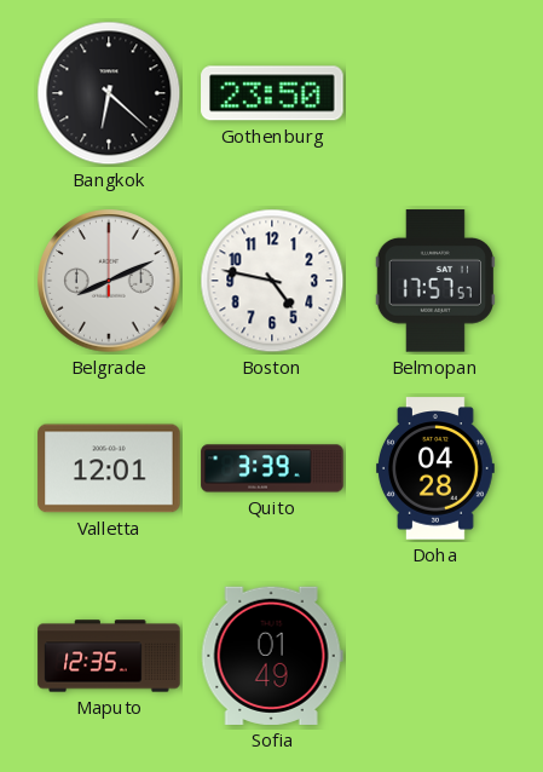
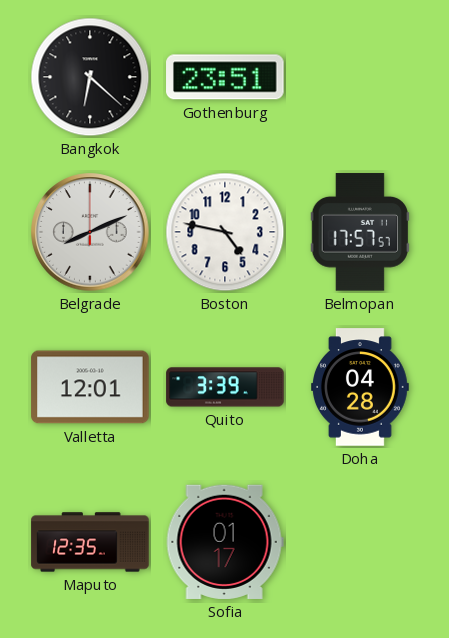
Gothenburg: 23:50 -> 23:51 (225, 77)
Sofia: 01:49 -> 01:17 (225, 542)
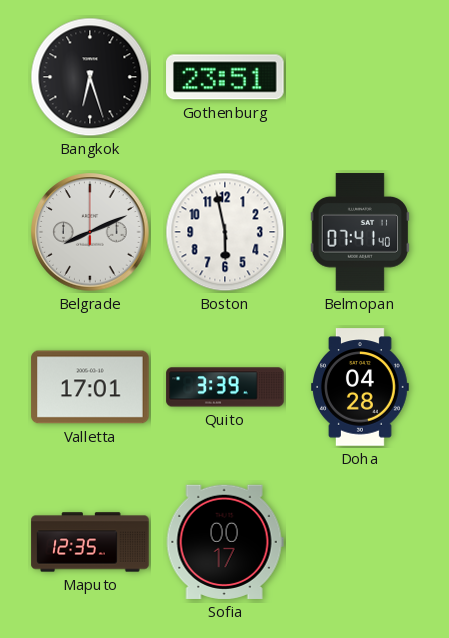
Bangkok: 6:22 -> 6:27 (90, 77)
Boston: 4:47 -> 5:58 (225, 232)
Belmopan: 17:57 -> 07:41 (359, 232)
Valletta: 12:01 -> 17:01 (90, 387)
Sofia: 01:17 -> 00:17 (225, 542)
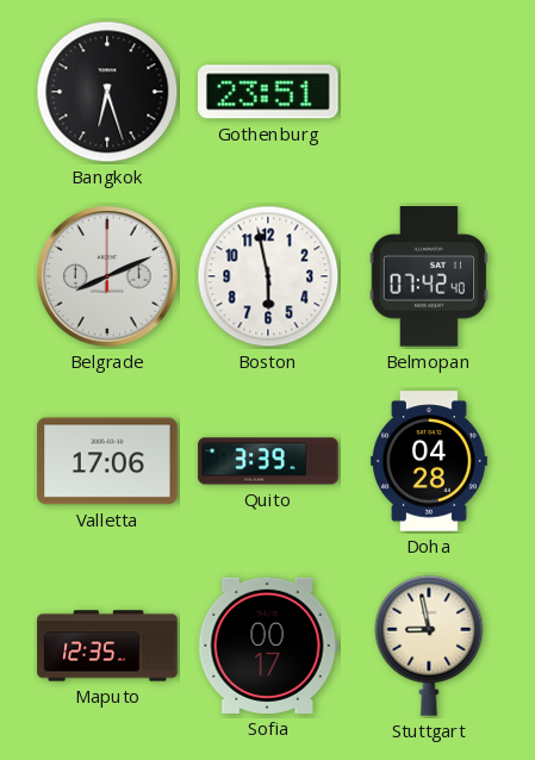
Belmopan: 07:41 -> 07:42 (428, 276)
Valletta: 17:01 -> 17:06 (107, 461)
Stuttgart: none -> 8:58 (429, 646)
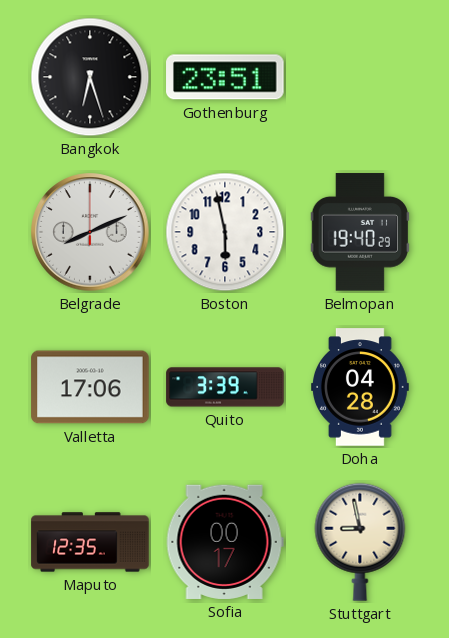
Belmopan: 07:42 -> 19:40 (359, 232)
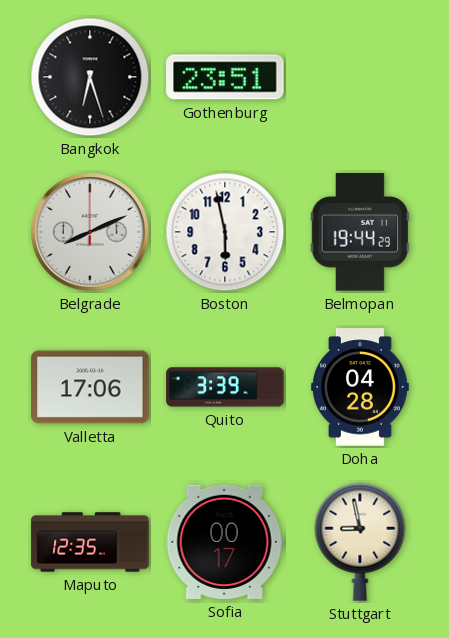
Belmopan: 19:40 -> 19:44 (359, 232)
